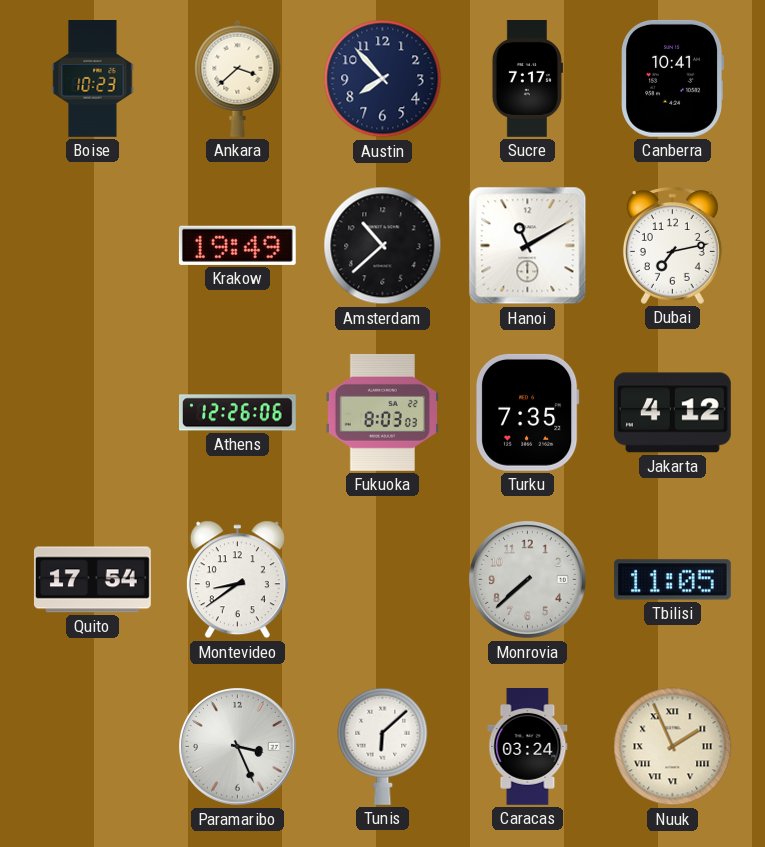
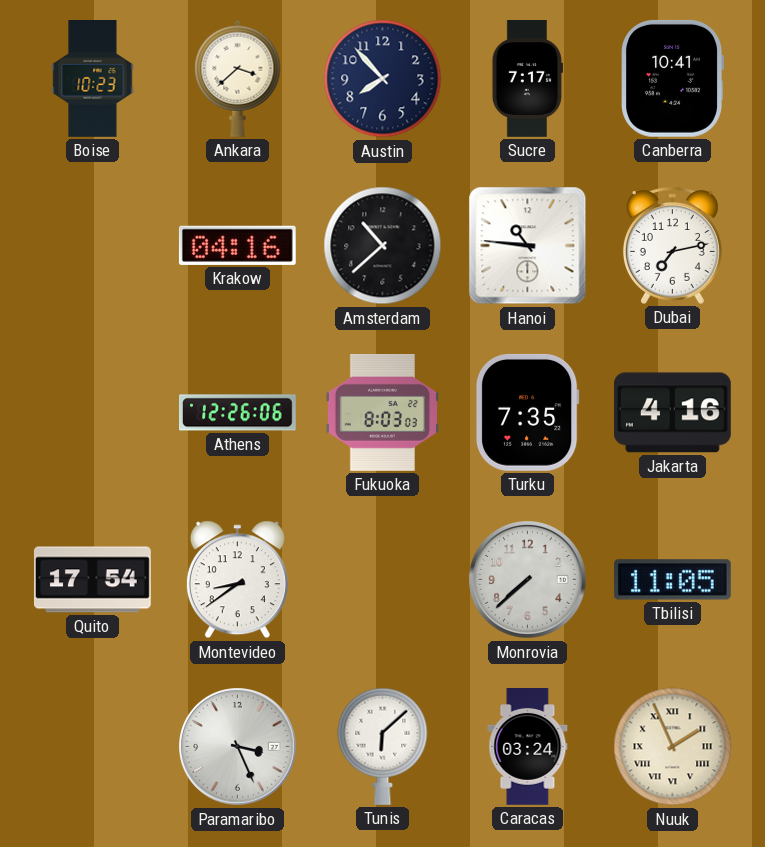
Krakow: 19:49 -> 04:16 (237, 245)
Hanoi: 11:10 -> 10:46 (528, 246)
Jakarta: 4:12 -> 4:16 (672, 413)
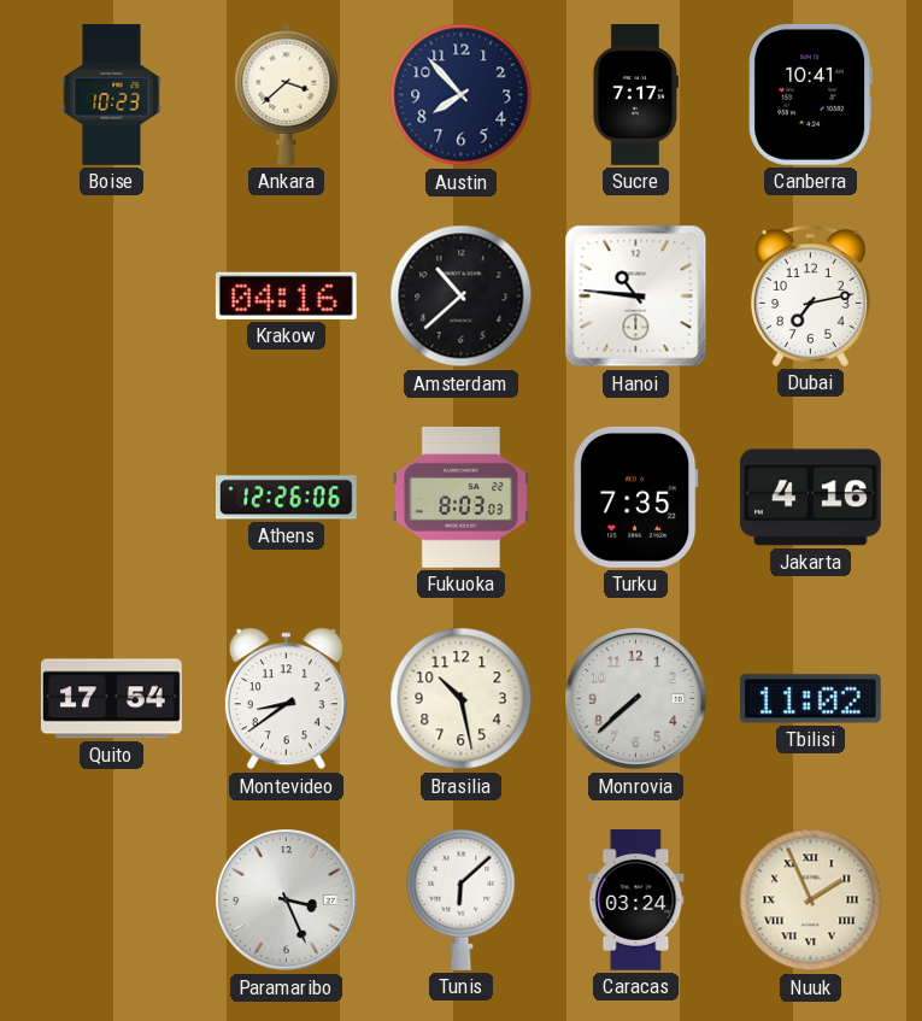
Brasilia: none -> 10:28 (462, 699)
Tbilisi: 11:05 -> 11:02 (810, 699)
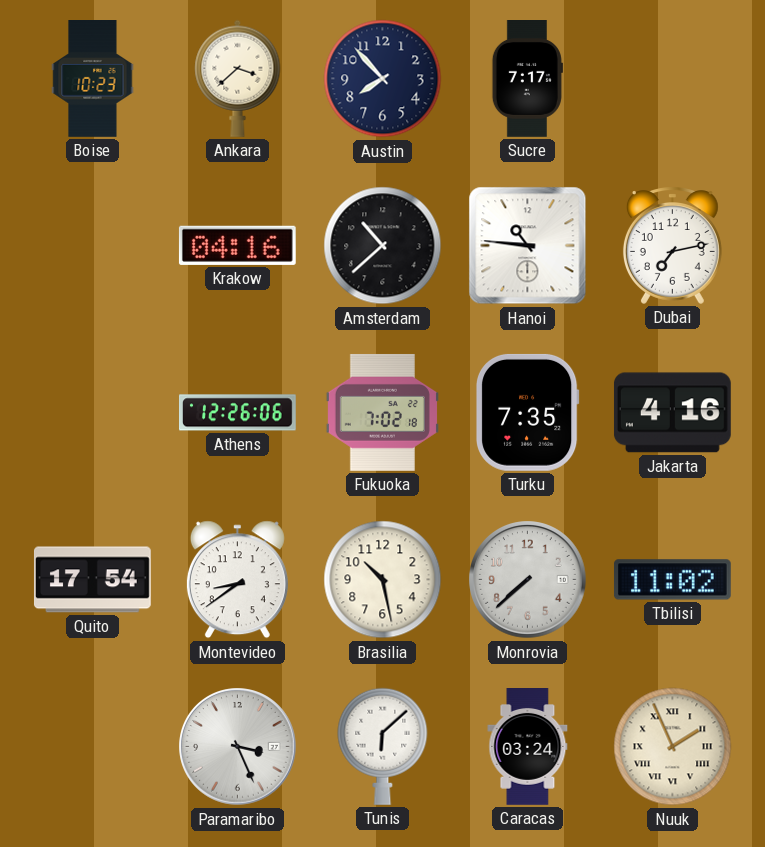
Canberra: 10:41 -> none (810, 94)
Fukuoka: 8:03 -> 7:02 (382, 412)
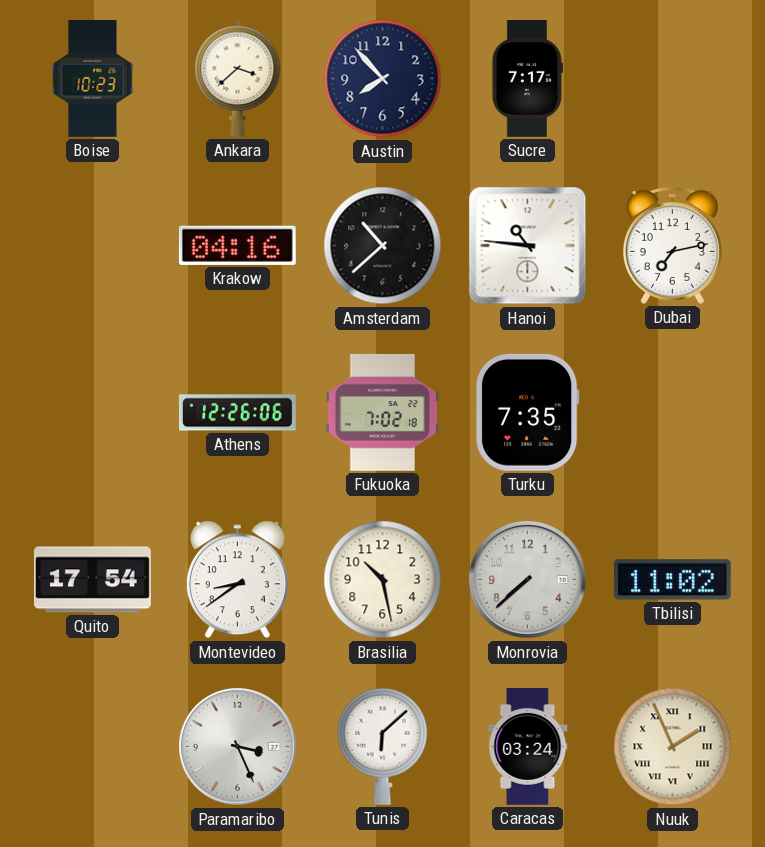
Jakarta: 4:16 -> none (672, 413)
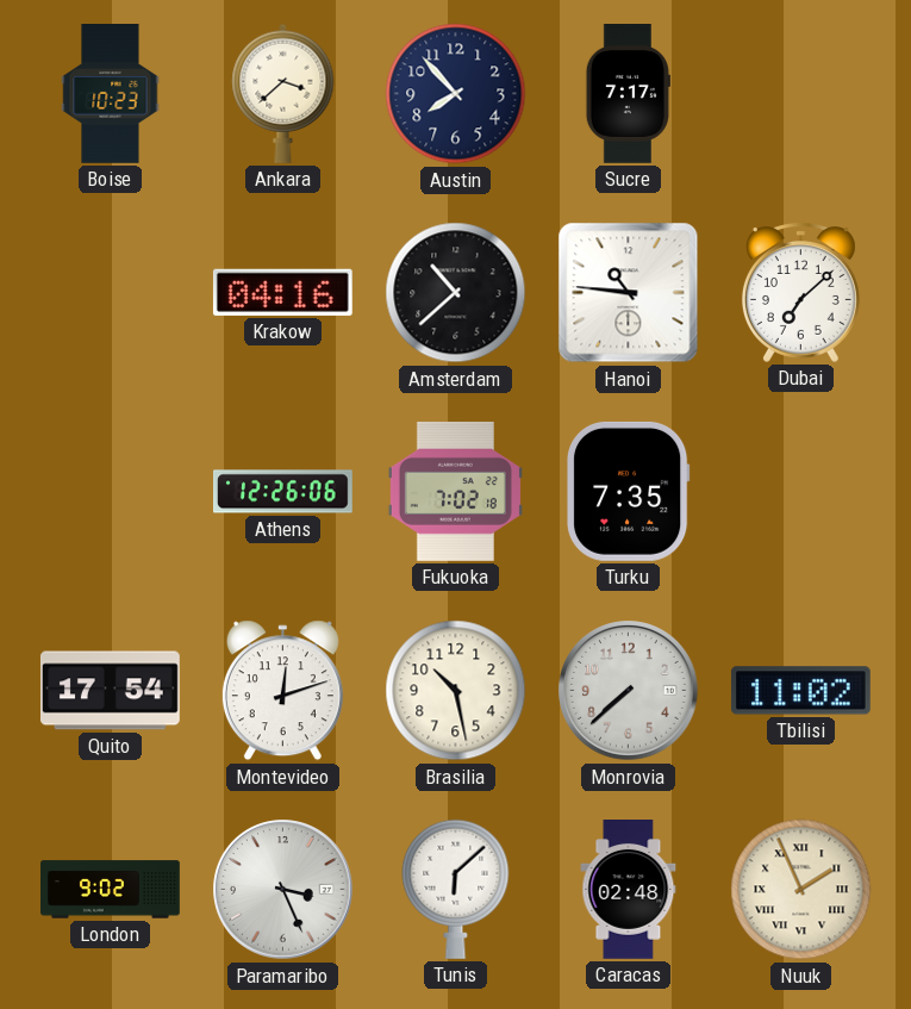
Dubai: 7:13 -> 7:08 (800, 292)
Montevideo: 8:39 -> 12:12 (282, 691)
London: none -> 9:02 (111, 890)
Caracas: 03:24 -> 02:48 (629, 890)
